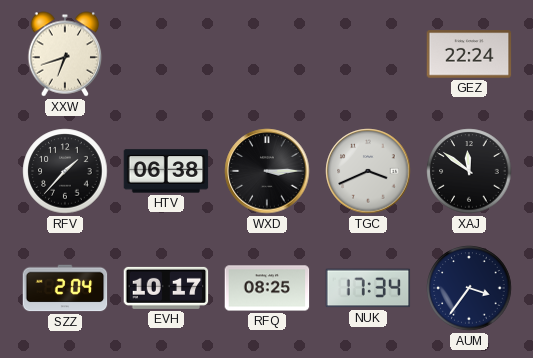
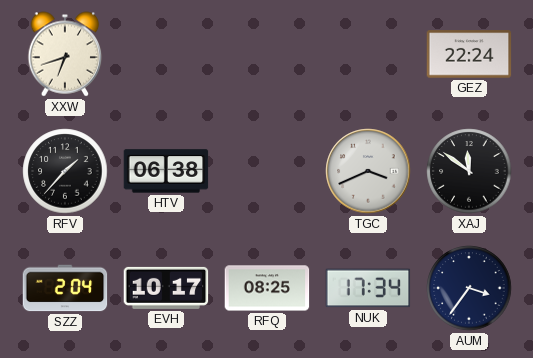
WXD: 3:15 -> none (267, 171)
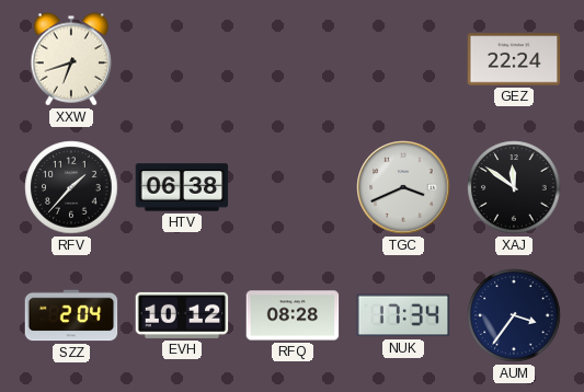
EVH: 10:17 -> 10:12 (182, 315)
RFQ: 08:25 -> 08:28 (293, 315)
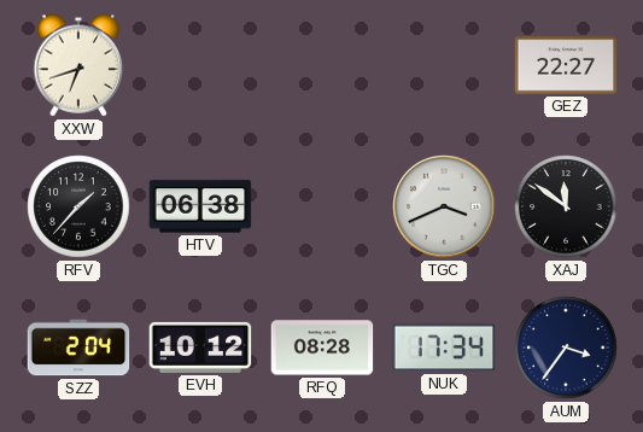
GEZ: 22:24 -> 22:27 (566, 65)
